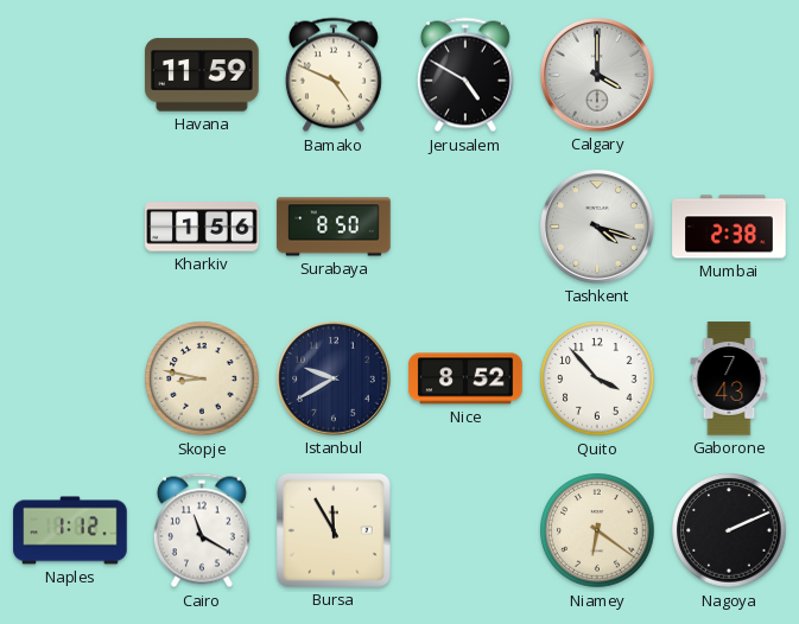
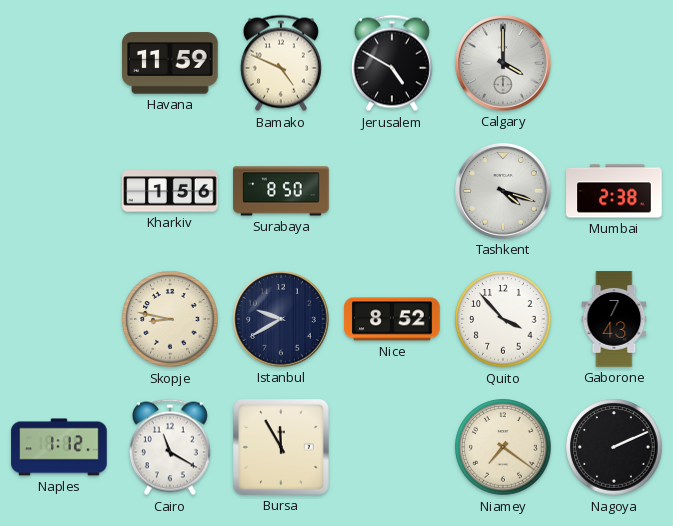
Niamey: 6:21 -> 7:21 (503, 447)
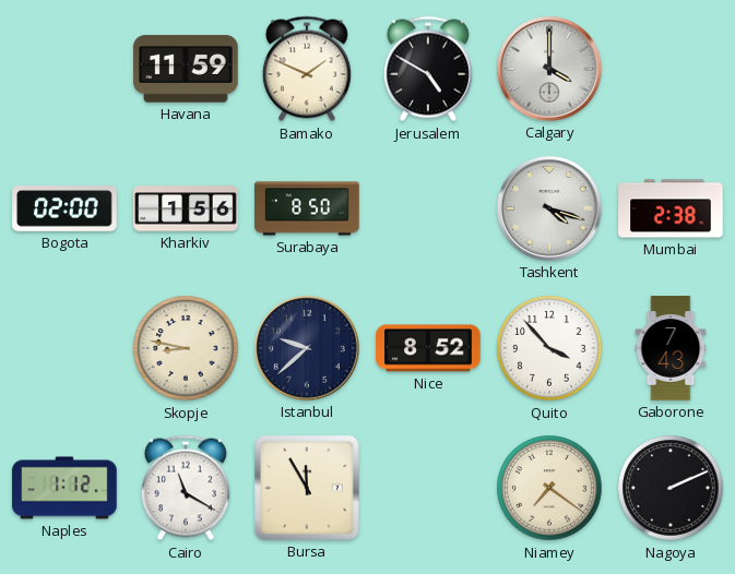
Bamako: 4:49 -> 1:49 (307, 69)
Bogota: none -> 02:00 (64, 208)
Istanbul: 9:40 -> 9:38 (308, 349)
